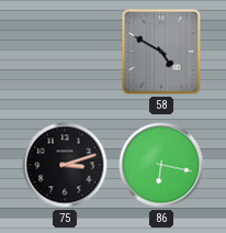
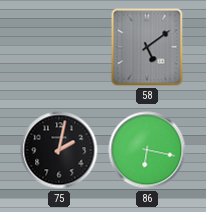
58: 4:50 -> 5:09 (147, 47)
75: 3:12 -> 2:02 (59, 150)
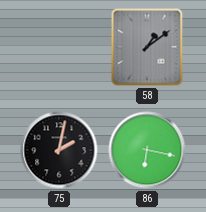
58: 5:09 -> 1:09 (147, 47)
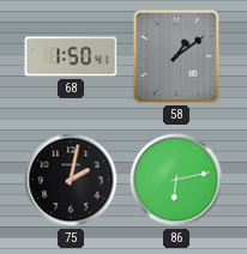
68: none -> 1:50 (71, 56)
86: 6:17 -> 6:13 (176, 180)
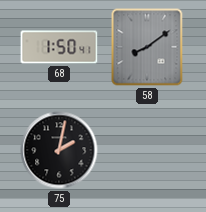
58: 1:09 -> 8:09 (147, 47)
86: 6:13 -> none (176, 180)
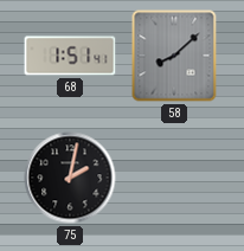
68: 1:50 -> 1:51 (70, 56)
58: 8:09 -> 8:08 (174, 56)
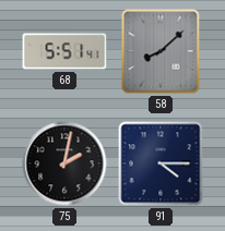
68: 1:51 -> 5:51 (64, 51)
91: none -> 4:15 (161, 163)
